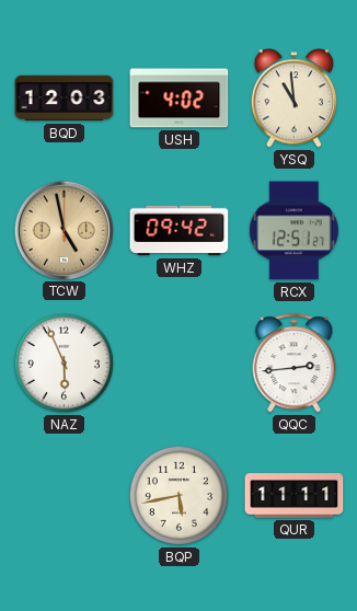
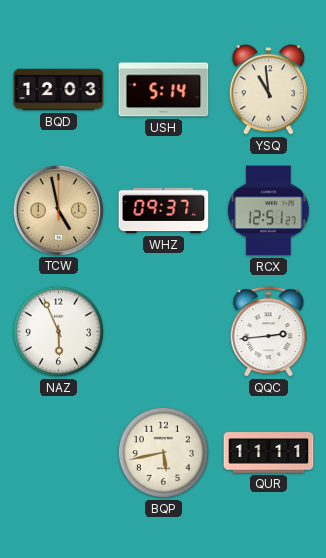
USH: 4:02 -> 5:14 (164, 90)
WHZ: 09:42 -> 09:37 (164, 211)
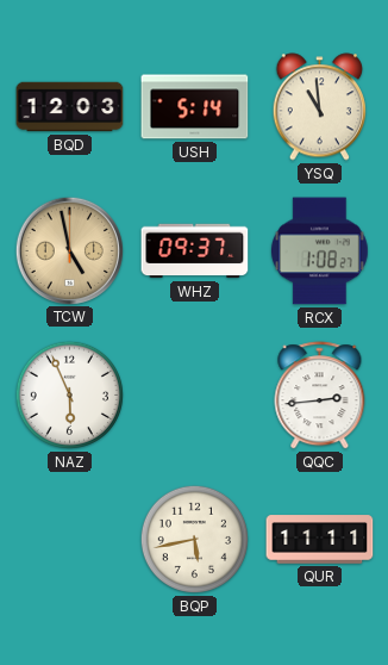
RCX: 12:51 -> 1:08 (319, 251)
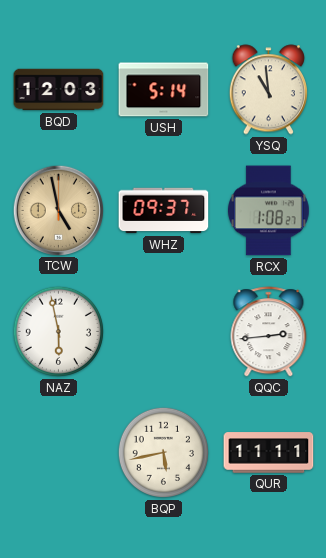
NAZ: 5:56 -> 5:58 (58, 331)
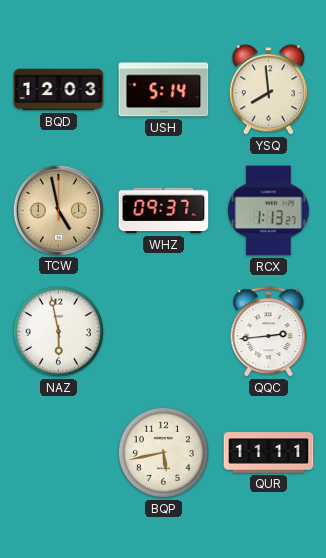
YSQ: 10:59 -> 7:59 (268, 90)
RCX: 1:08 -> 1:13 (268, 211)
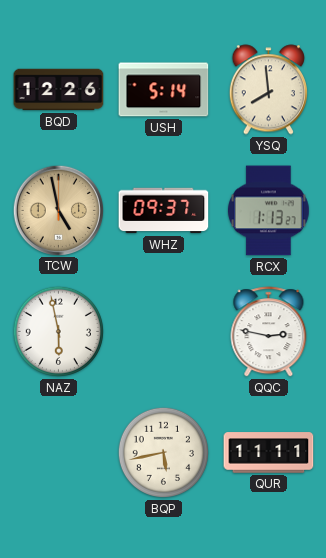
BQD: 12:03 -> 12:26 (59, 90)
QQC: 2:44 -> 2:47 (269, 332)
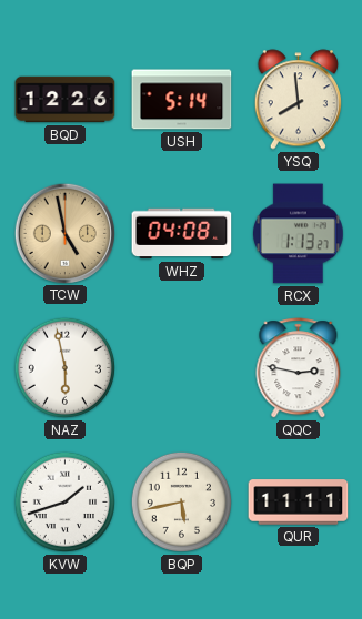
WHZ: 09:37 -> 04:08 (182, 234)
KVW: none -> 1:42 (64, 501)
